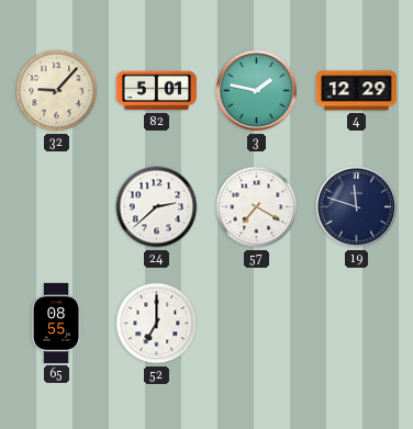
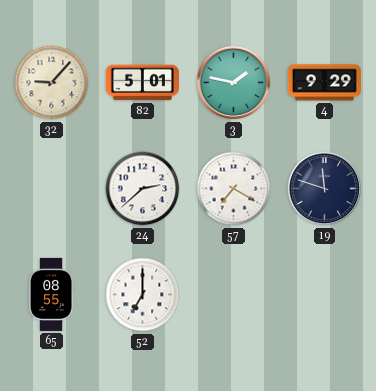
4: 12:29 -> 9:29 (324, 83)
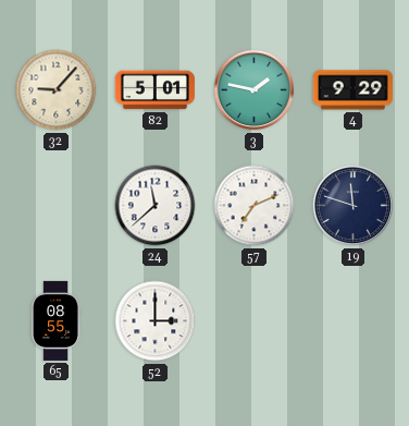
24: 2:38 -> 11:38 (156, 206)
57: 7:20 -> 7:11 (255, 206)
52: 7:00 -> 3:00 (156, 321)
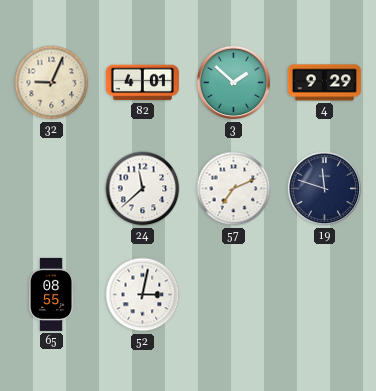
32: 9:07 -> 9:04 (52, 83)
82: 5:01 -> 4:01 (142, 83)
3: 1:47 -> 1:52 (234, 83)
52: 3:00 -> 3:02 (143, 295)
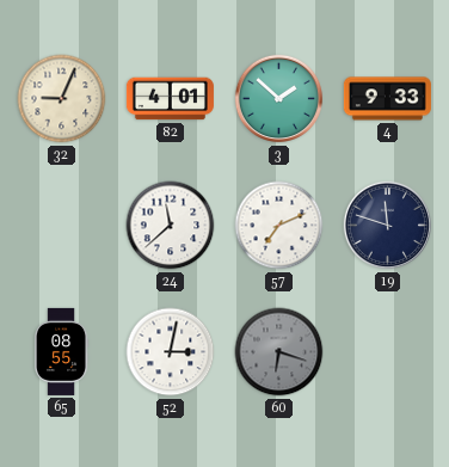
4: 9:29 -> 9:33 (387, 99)
60: none -> 6:18 (279, 352)
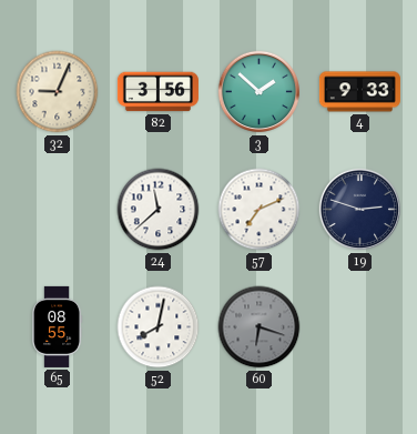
82: 4:01 -> 3:56 (157, 92)
19: 11:48 -> 2:48 (360, 210)
52: 3:02 -> 8:02 (159, 327)
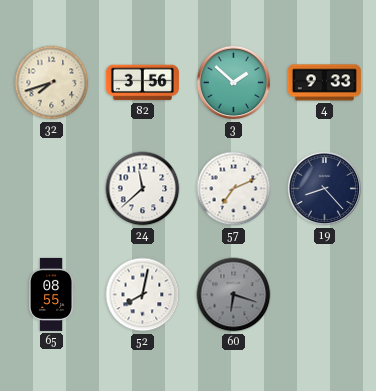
32: 9:04 -> 7:42 (52, 83)
19: 2:48 -> 8:23 (325, 189)
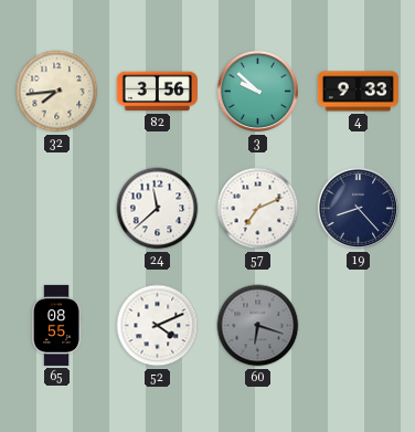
32: 7:42 -> 7:44 (57, 92)
3: 1:52 -> 9:52 (258, 92)
52: 8:02 -> 4:11 (158, 326)
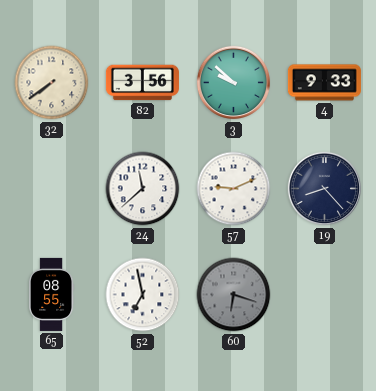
32: 7:44 -> 7:39 (52, 83)
57: 7:11 -> 9:11 (234, 189)
52: 4:11 -> 6:58 (143, 295)
